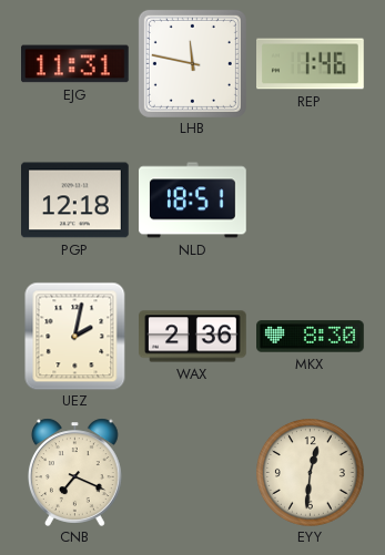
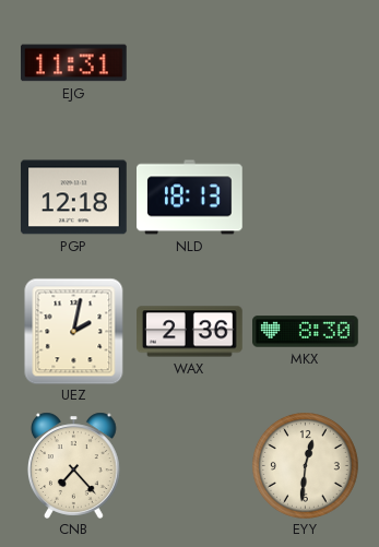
LHB: 11:47 -> none (192, 63)
REP: 1:46 -> none (311, 64)
NLD: 18:51 -> 18:13 (190, 198)
CNB: 7:19 -> 7:23 (73, 465)
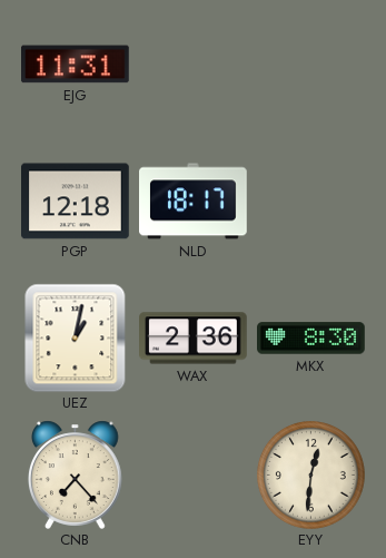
NLD: 18:13 -> 18:17 (194, 202)
UEZ: 2:02 -> 1:02 (76, 337)
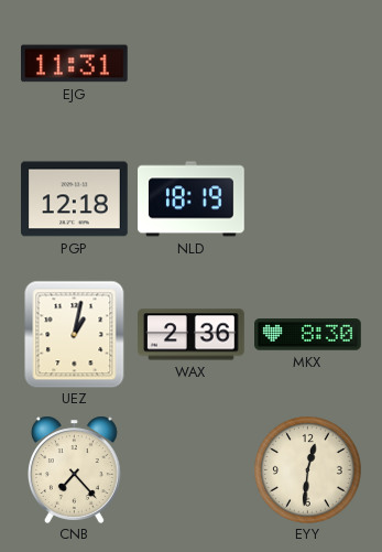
NLD: 18:17 -> 18:19 (192, 199)
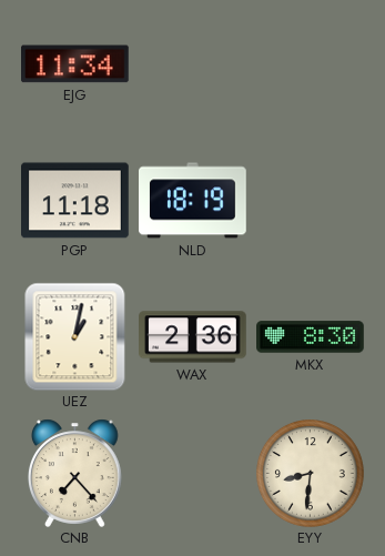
EJG: 11:31 -> 11:34 (75, 64)
PGP: 12:18 -> 11:18 (75, 201)
EYY: 12:31 -> 8:31 (311, 474)
